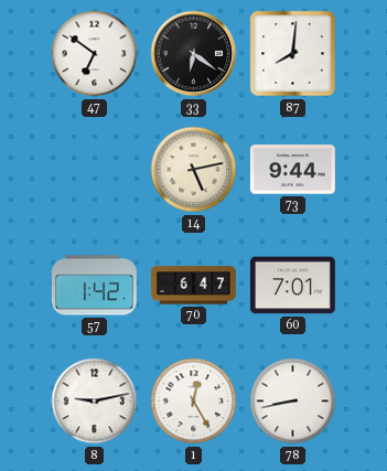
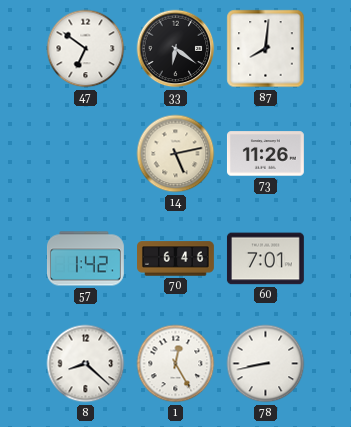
73: 9:44 -> 11:26 (265, 154)
70: 6:47 -> 6:46 (176, 259)
8: 9:13 -> 8:22 (86, 364)
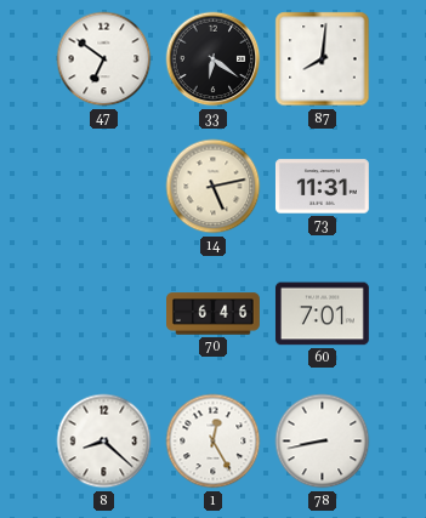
73: 11:26 -> 11:31 (322, 187)
57: 1:42 -> none (85, 259)
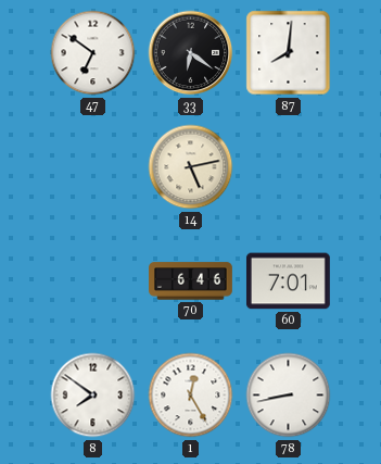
73: 11:31 -> none (322, 187)
8: 8:22 -> 7:51 (93, 396)
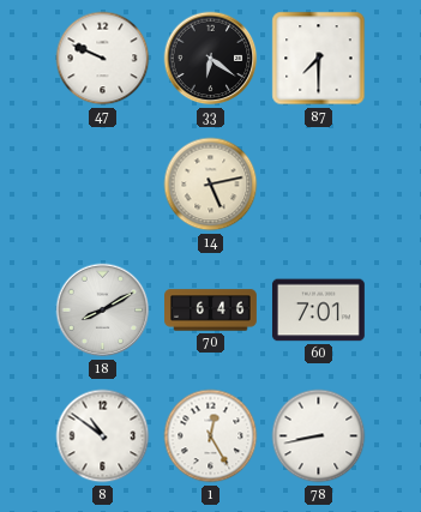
47: 6:51 -> 9:49 (103, 59)
87: 8:01 -> 7:30 (319, 59)
18: none -> 8:10 (103, 311)
8: 7:51 -> 10:51 (103, 436)
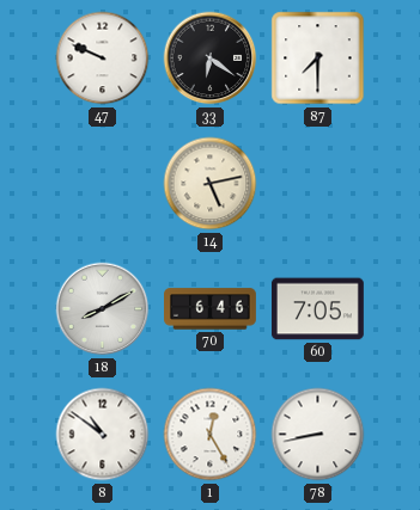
60: 7:01 -> 7:05 (318, 309)
